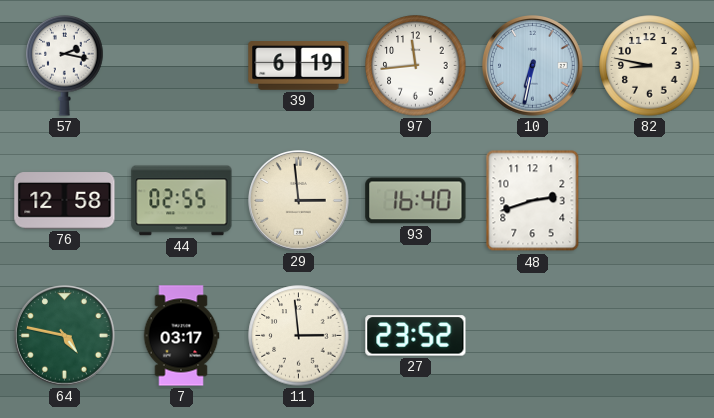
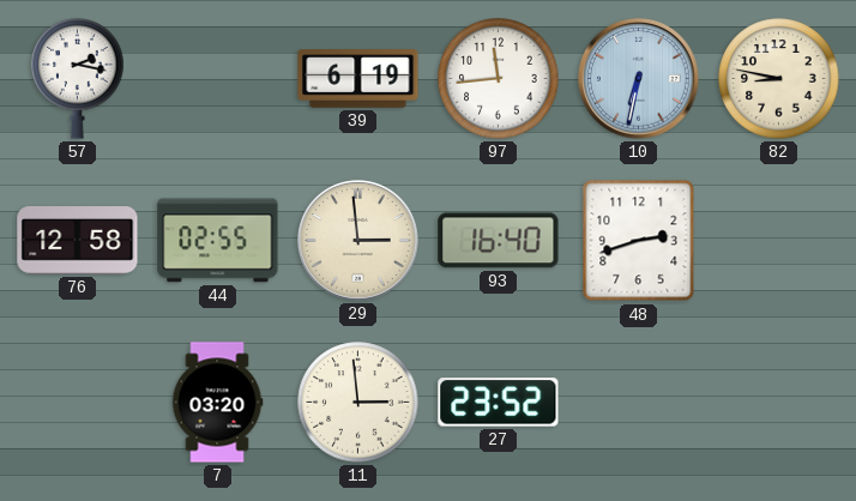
64: 4:47 -> none (65, 336)
7: 03:17 -> 03:20 (217, 403)
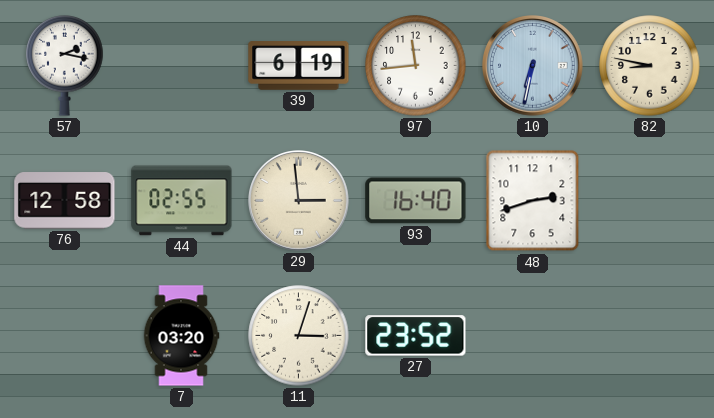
11: 2:59 -> 3:03 (299, 336)
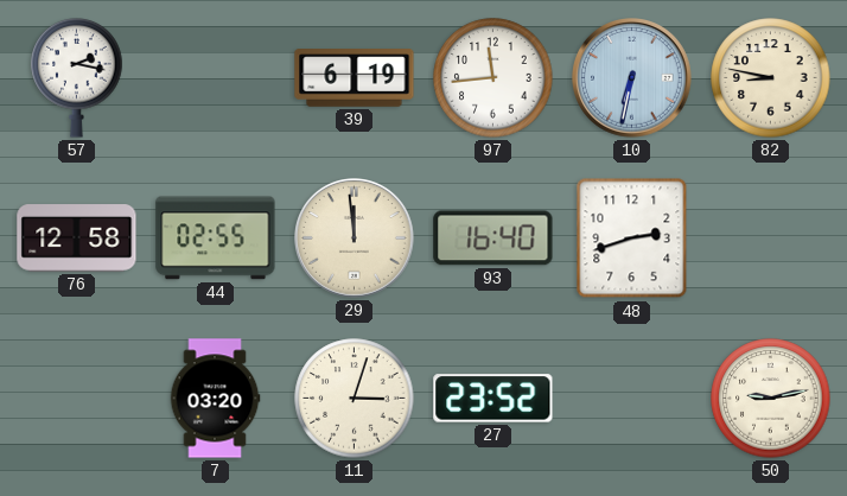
29: 2:59 -> 11:59 (355, 239)
50: none -> 9:13 (771, 399)
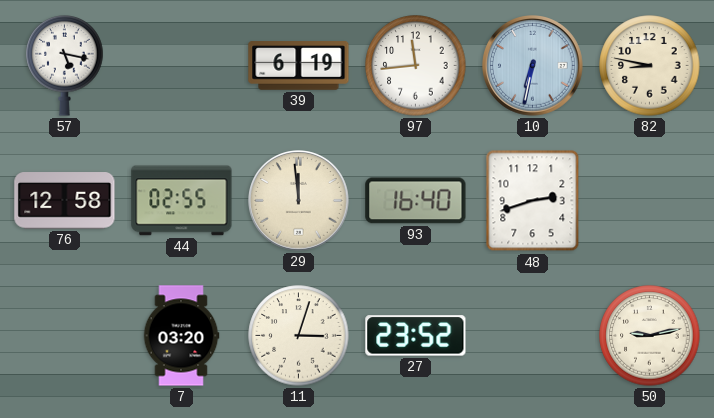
57: 2:17 -> 5:17 (65, 66)
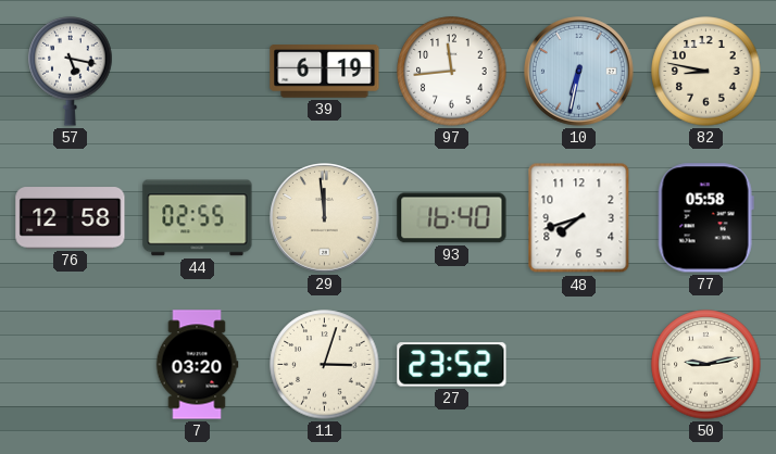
48: 2:42 -> 7:42 (579, 218)
77: none -> 05:58 (705, 218)
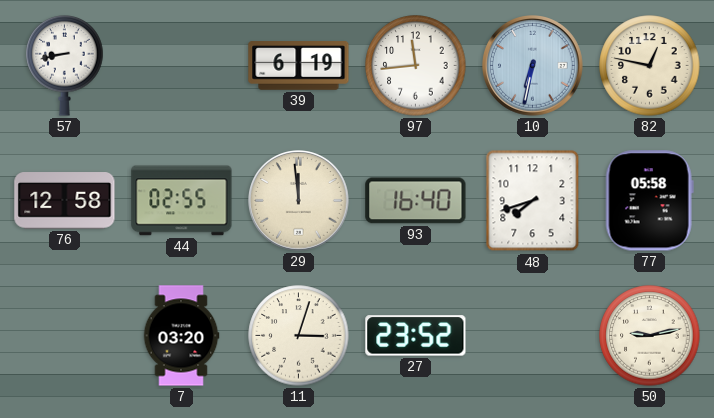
57: 5:17 -> 8:43 (65, 66)
82: 8:47 -> 12:47 (650, 66)
